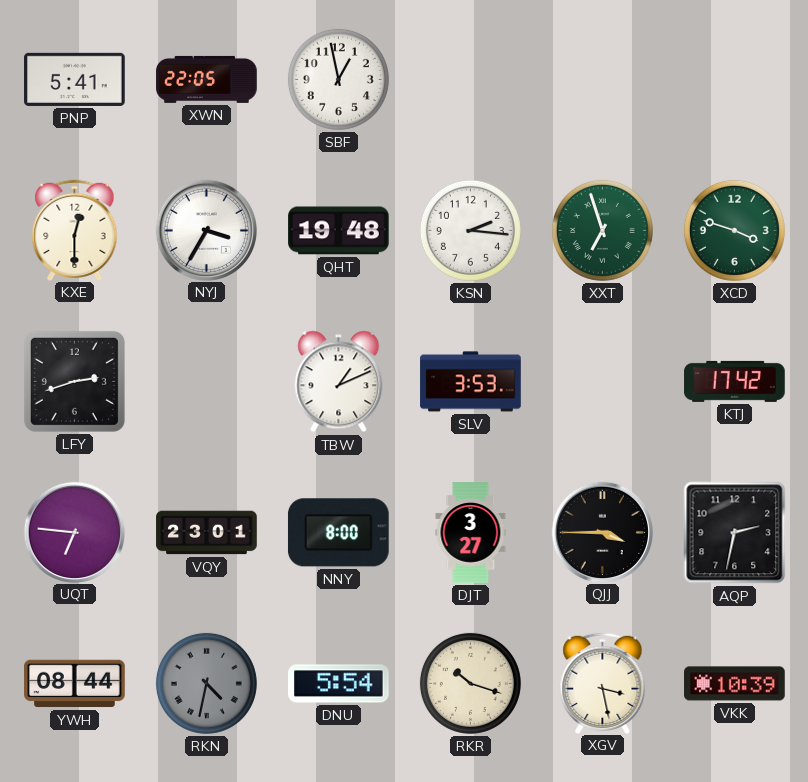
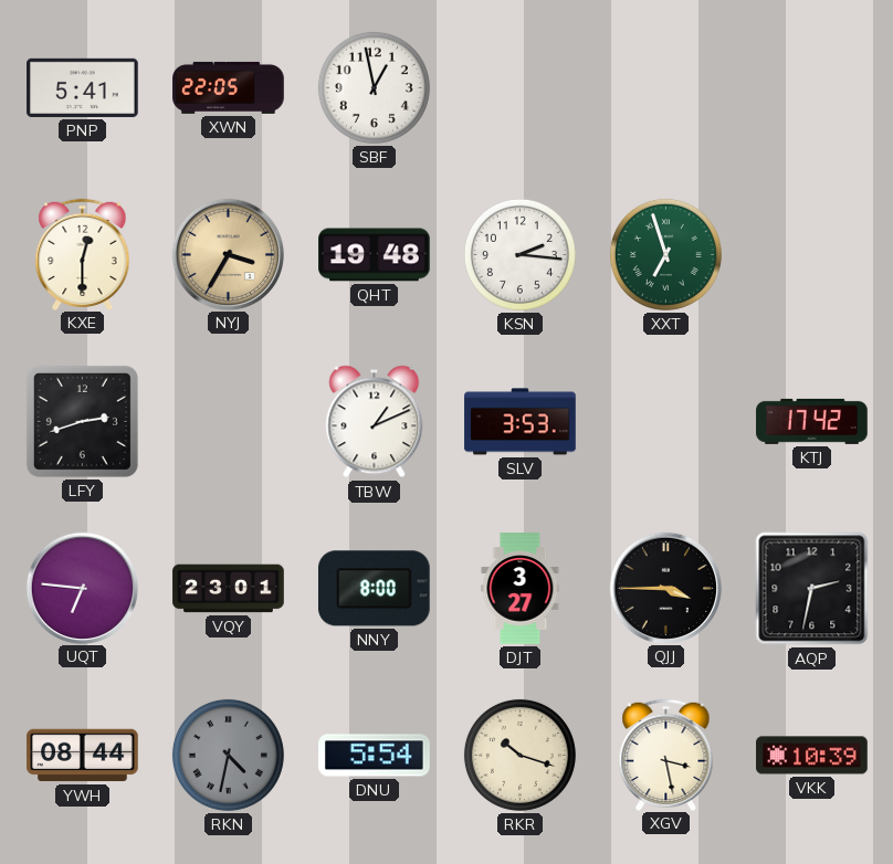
NYJ dial: white -> champagne (228, 254)
XCD: 3:48 -> none (734, 230)
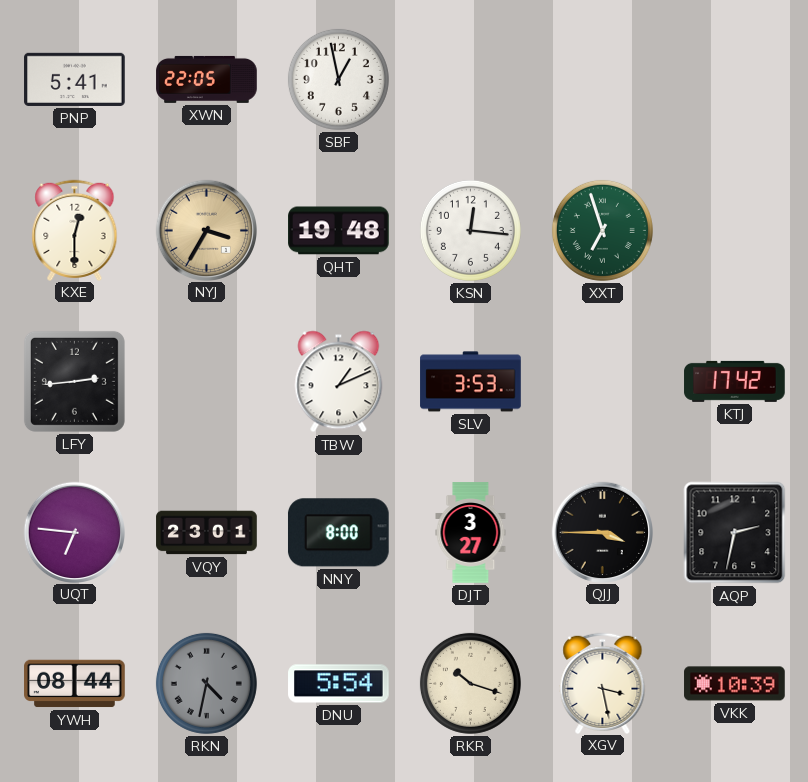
KSN: 2:16 -> 12:16 (470, 230)
LFY: 2:42 -> 2:44 (74, 381)
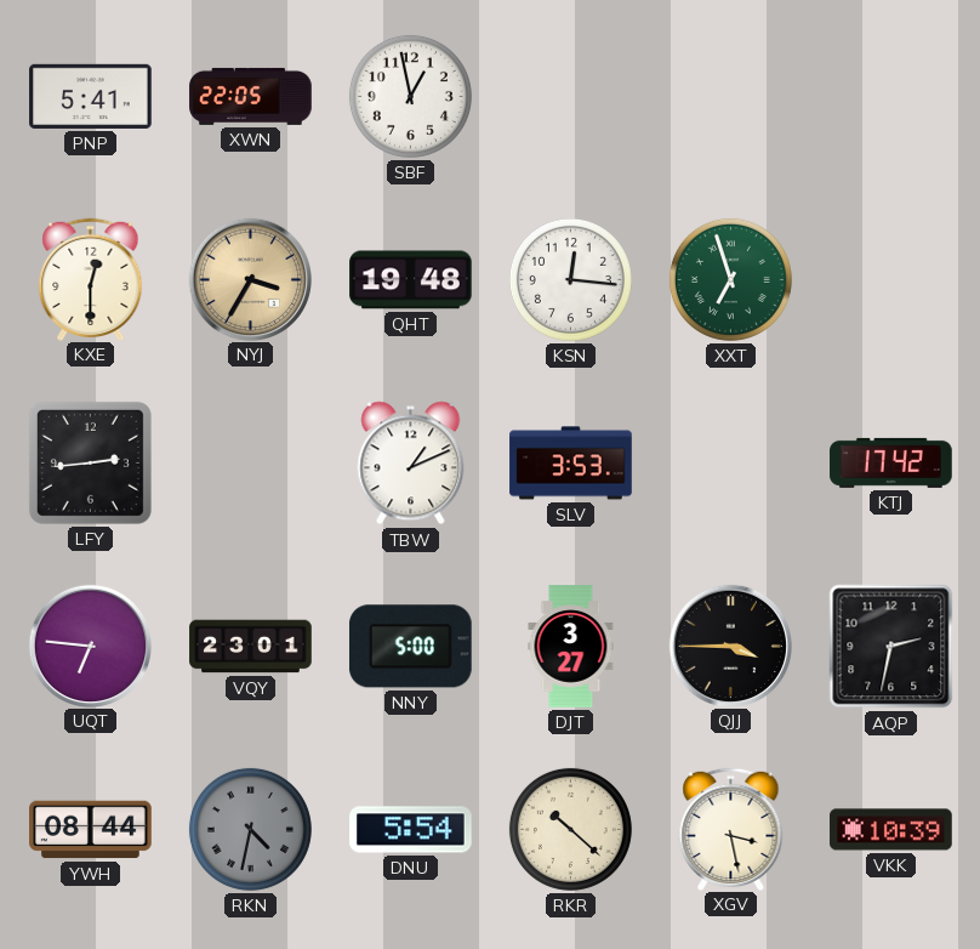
NNY: 8:00 -> 5:00 (410, 647)
RKR: 10:18 -> 10:22 (570, 829)
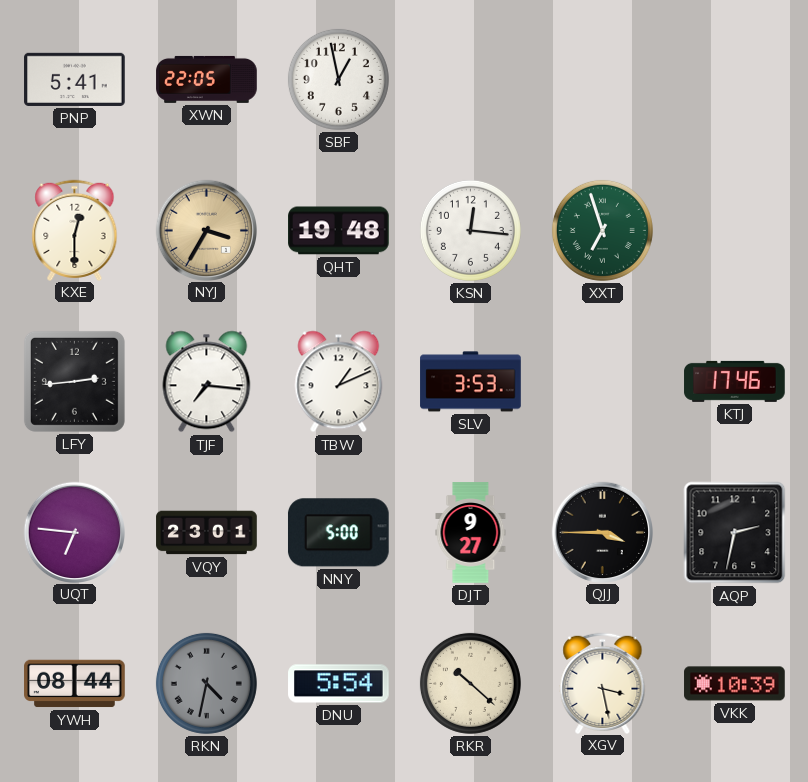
TJF: none -> 7:16 (207, 382)
KTJ: 17:42 -> 17:46 (735, 381)
DJT: 3:27 -> 9:27 (471, 533)
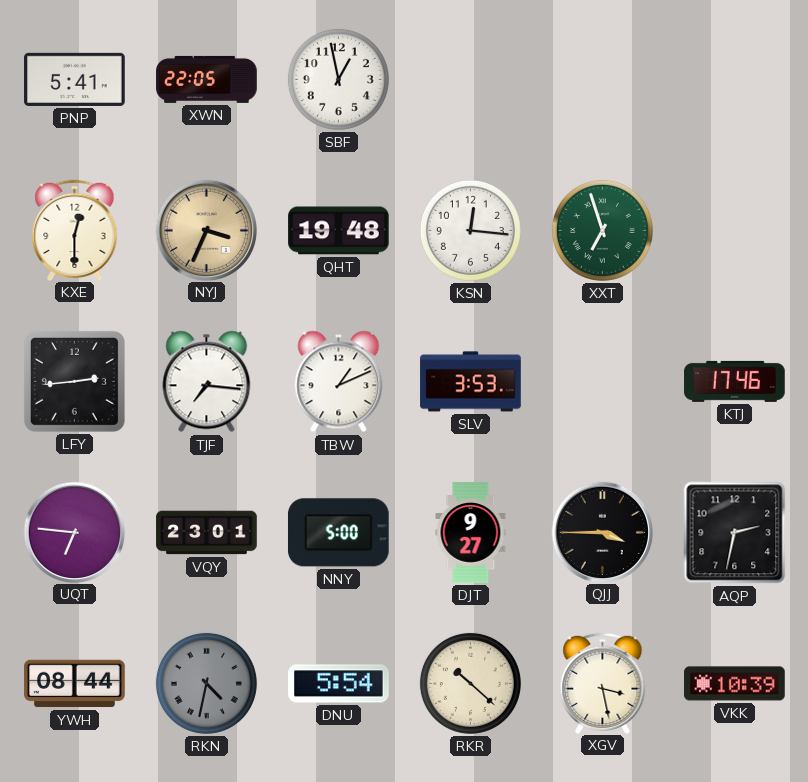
NYJ: 3:35 -> 3:34 (206, 230)
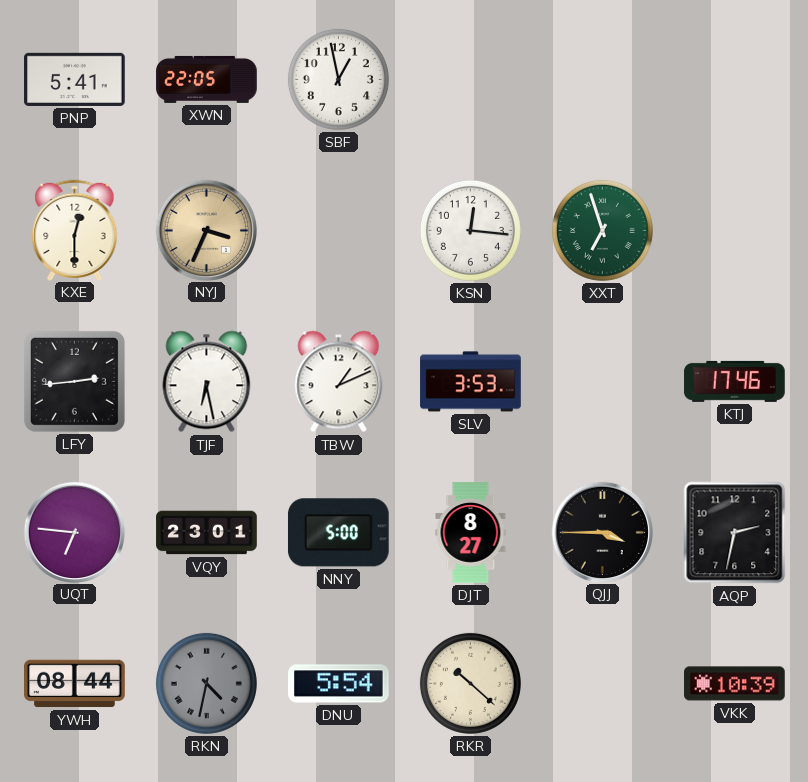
QHT: 19:48 -> none (339, 231)
TJF: 7:16 -> 6:28 (207, 382)
DJT: 9:27 -> 8:27 (471, 533)
XGV: 3:28 -> none (603, 683)
